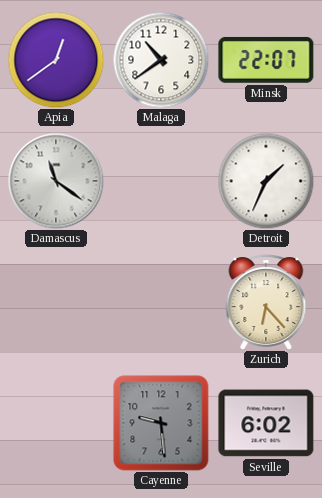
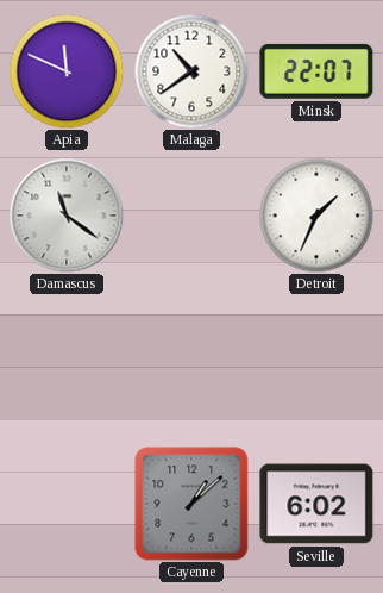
Apia: 12:39 -> 11:49 (67, 71)
Zurich: 6:23 -> none (266, 302)
Cayenne: 9:29 -> 1:08 (191, 504)
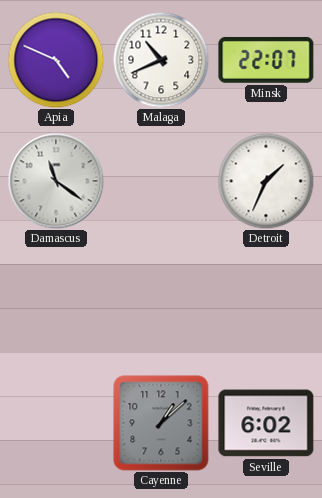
Apia: 11:49 -> 4:49 (56, 60)
Malaga: 10:39 -> 10:41 (161, 60)
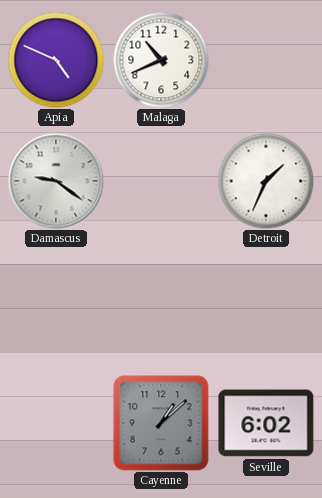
Minsk: 22:07 -> none (266, 60)
Damascus: 11:21 -> 9:21 (56, 181)
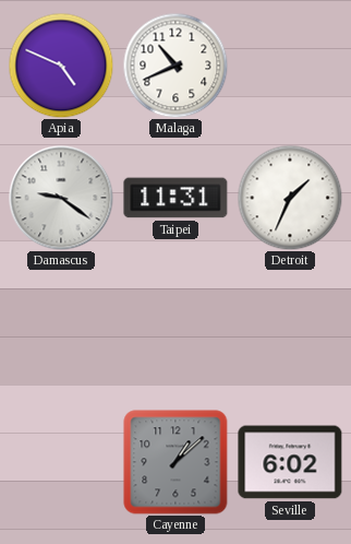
Taipei: none -> 11:31 (175, 198)
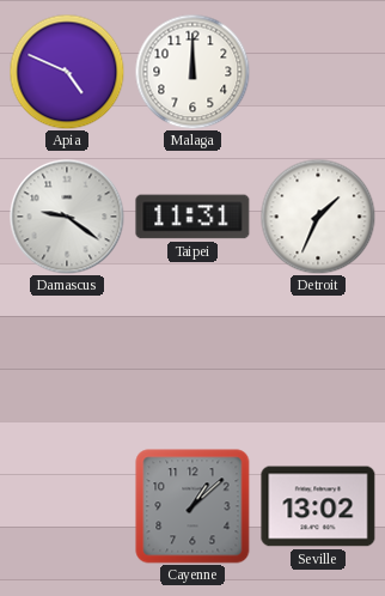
Malaga: 10:41 -> 12:00 (192, 72)
Seville: 6:02 -> 13:02 (318, 506)
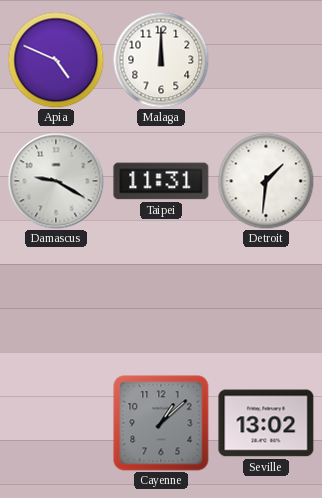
Damascus: 9:21 -> 9:20 (56, 181)
Detroit: 1:34 -> 1:31 (266, 181)
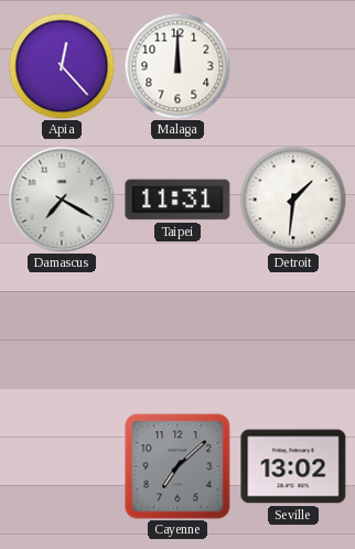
Apia: 4:49 -> 12:23 (62, 66)
Damascus: 9:20 -> 7:20 (62, 200)
Cayenne: 1:08 -> 7:08 (177, 466)
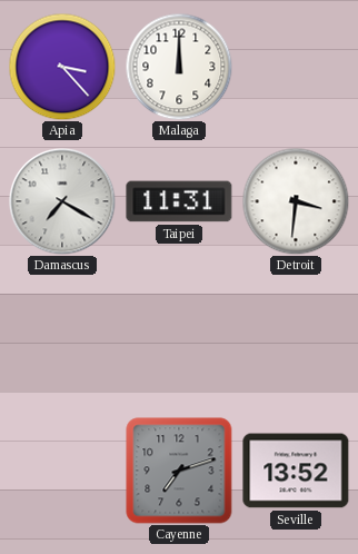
Apia: 12:23 -> 3:23 (62, 67)
Detroit: 1:31 -> 3:31 (296, 201)
Cayenne: 7:08 -> 7:12 (179, 471)
Seville: 13:02 -> 13:52 (296, 471)
